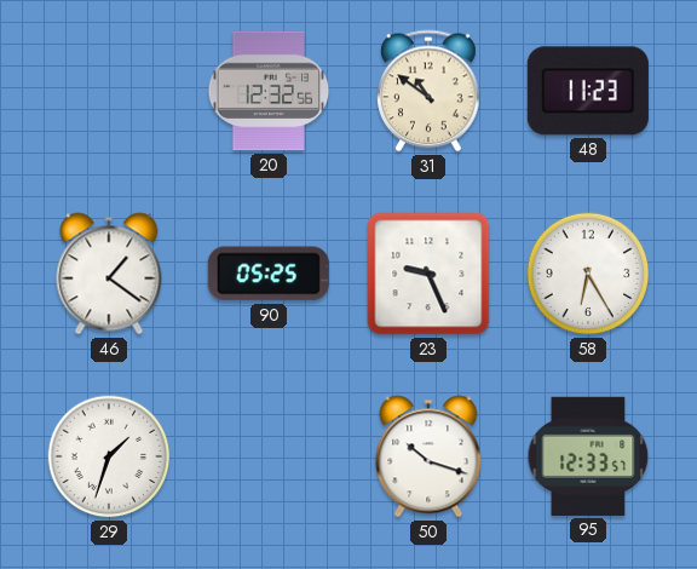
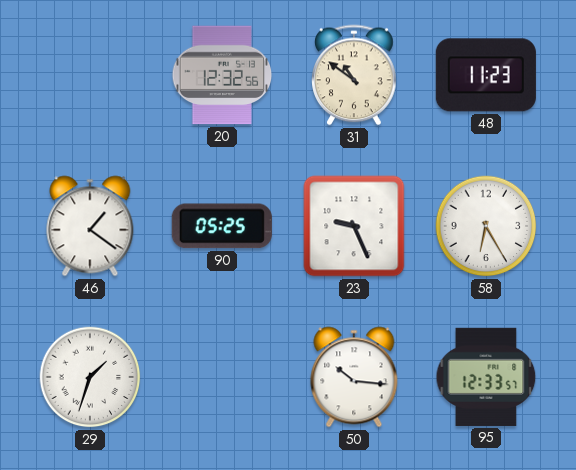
50: 10:18 -> 10:16 (354, 377)
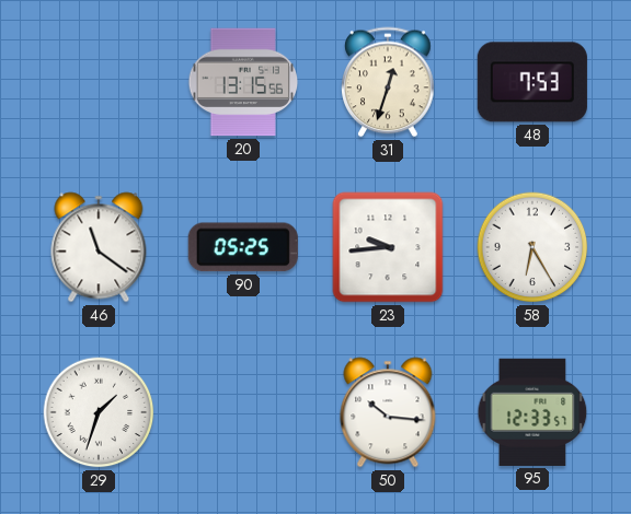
20: 12:32 -> 13:15 (243, 82)
31: 10:51 -> 12:33 (388, 82)
48: 11:23 -> 7:53 (532, 82)
46: 1:21 -> 11:21 (99, 247)
23: 9:26 -> 9:44 (388, 247)
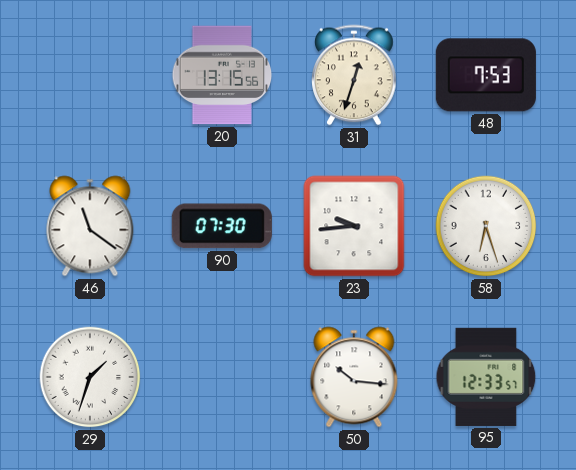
90: 05:25 -> 07:30 (222, 226)
58: 6:25 -> 6:27 (486, 226)
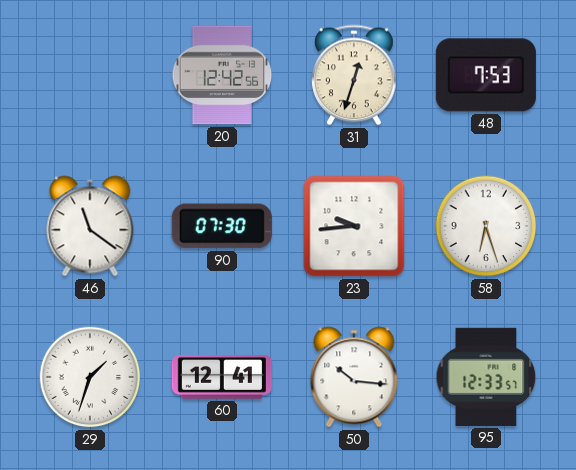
20: 13:15 -> 12:42 (222, 75)
60: none -> 12:41 (222, 378)
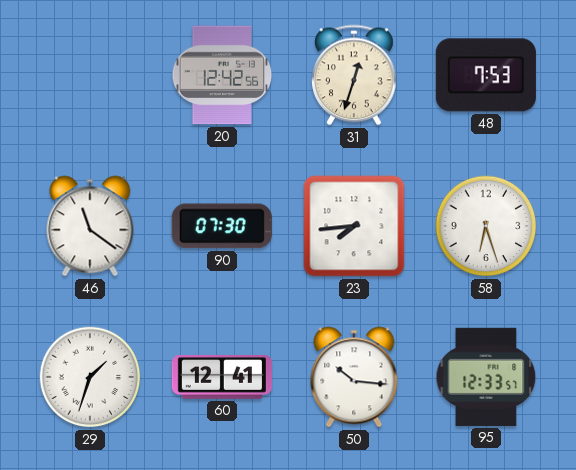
23: 9:44 -> 7:44 (354, 226)
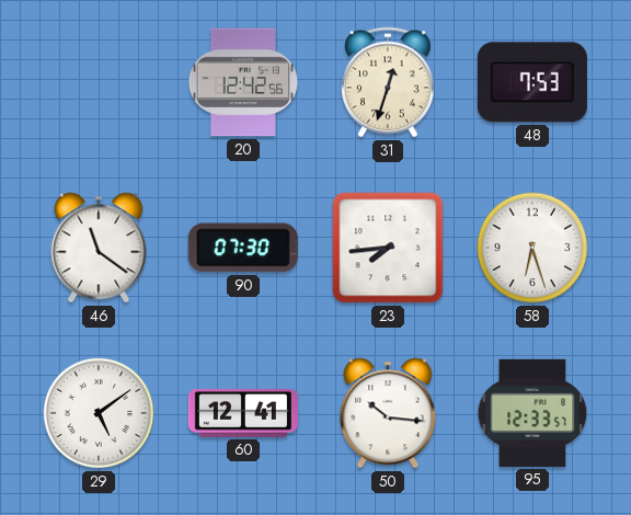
29: 1:33 -> 5:09 (99, 413)
